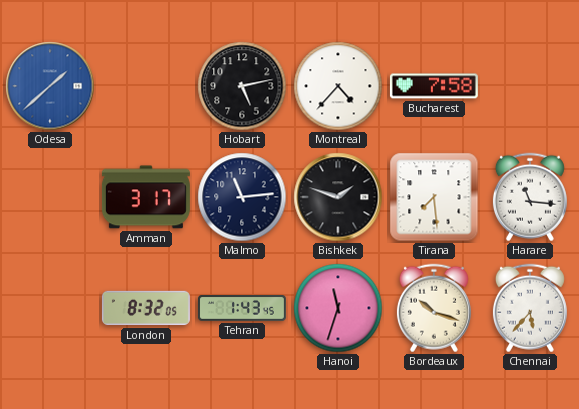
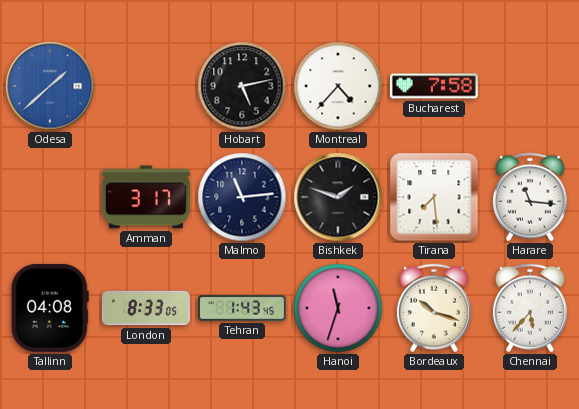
Tallinn: none -> 04:08 (50, 308)
London: 8:32 -> 8:33 (146, 308)
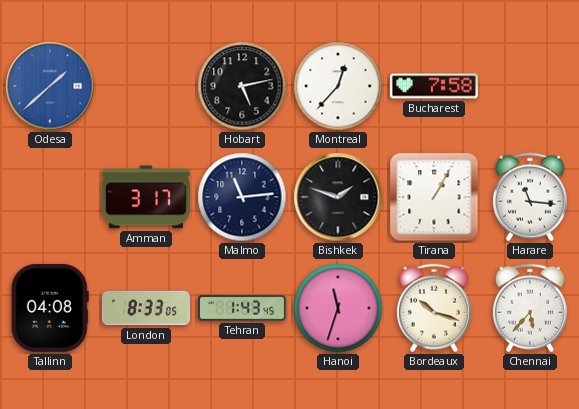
Montreal: 4:37 -> 12:37 (338, 86)
Tirana: 7:29 -> 1:05 (434, 197)
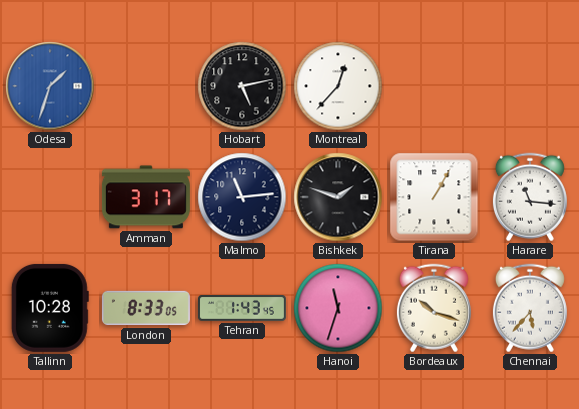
Odesa: 1:38 -> 1:33 (50, 86)
Bucharest: 7:58 -> none (434, 86)
Tallinn: 04:08 -> 10:28 (50, 308)
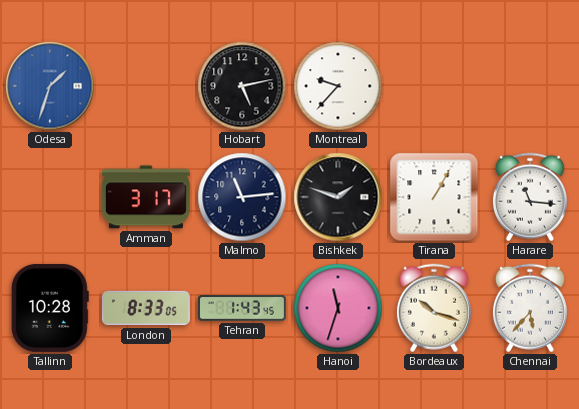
Montreal: 12:37 -> 9:37 (338, 86)
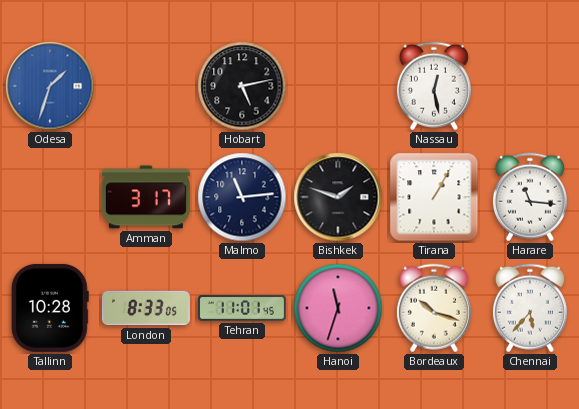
Montreal: 9:37 -> none (338, 86)
Nassau: none -> 12:28 (434, 86)
Tehran: 1:43 -> 11:01 (242, 309)
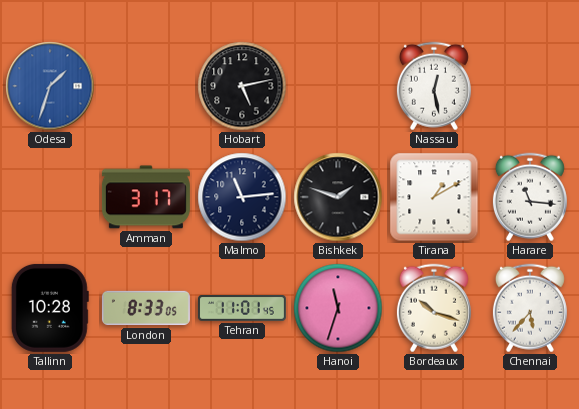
Tirana: 1:05 -> 1:10 (434, 197)
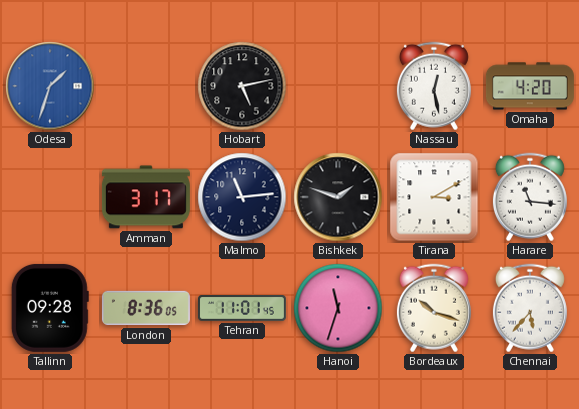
Omaha: none -> 4:20 (530, 86)
Tirana: 1:10 -> 3:10 (434, 197)
Tallinn: 10:28 -> 09:28 (50, 308)
London: 8:33 -> 8:36 (146, 308)
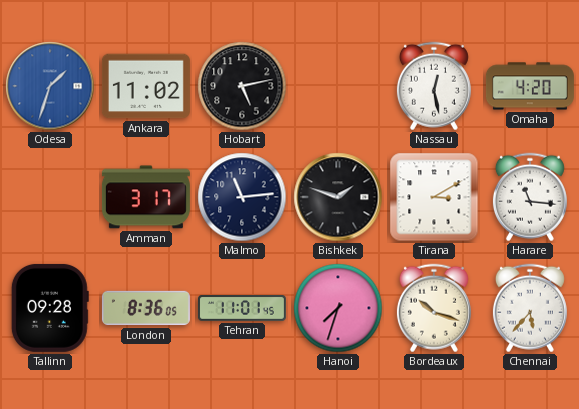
Ankara: none -> 11:02 (146, 86)
Hanoi: 11:33 -> 7:33 (338, 308)
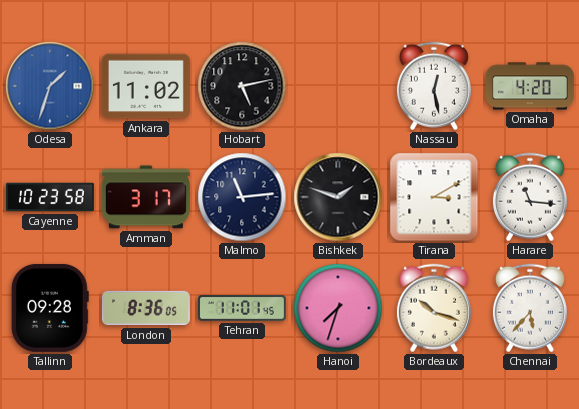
Cayenne: none -> 10:23 (50, 197)
